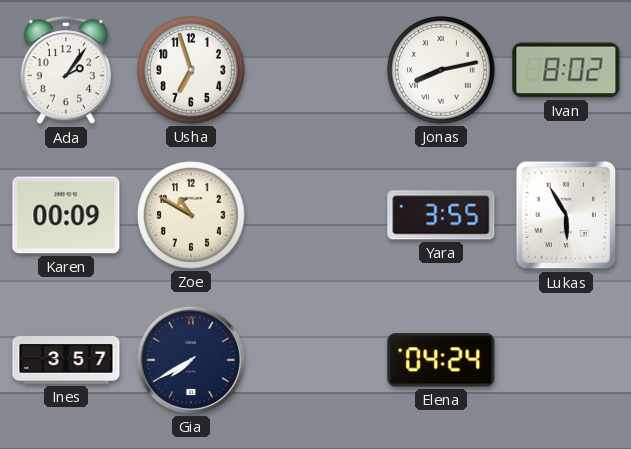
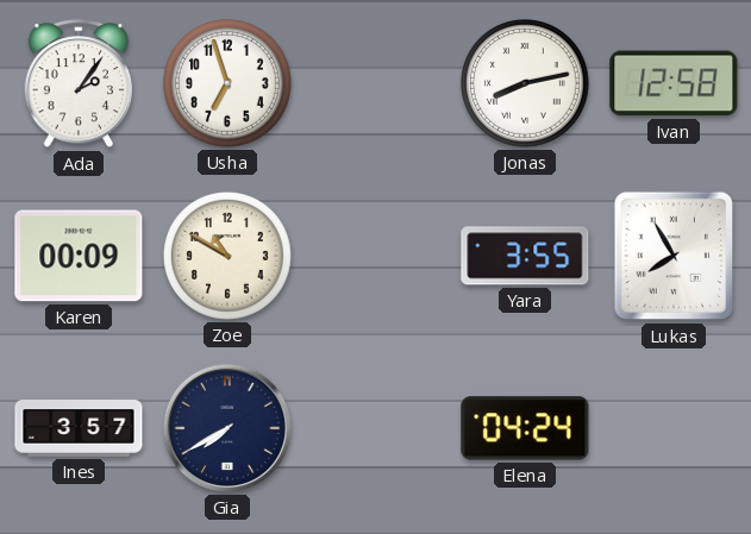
Ivan: 8:02 -> 12:58 (674, 83)
Lukas: 5:55 -> 7:55 (674, 256)
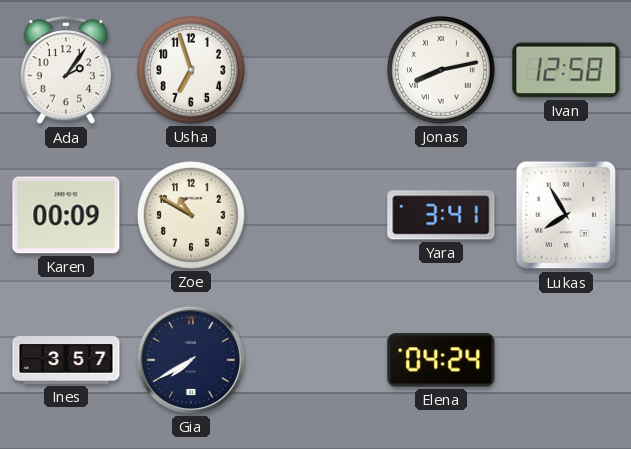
Yara: 3:55 -> 3:41 (441, 215)
